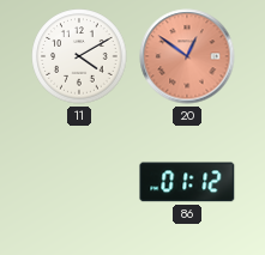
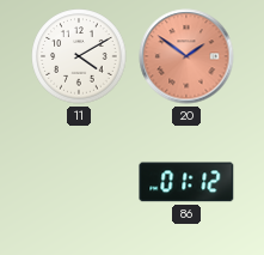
20: 12:51 -> 1:51 (186, 56)
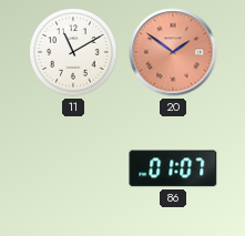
11: 4:10 -> 11:10 (73, 52)
86: 01:12 -> 01:07 (173, 168)
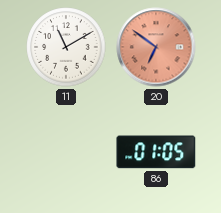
20: 1:51 -> 6:51 (156, 47)
86: 01:07 -> 01:05 (156, 152)
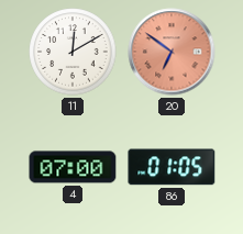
11: 11:10 -> 12:10 (73, 52)
4: none -> 07:00 (73, 167)
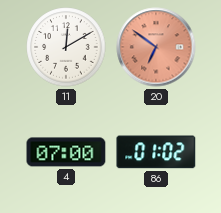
86: 01:05 -> 01:02 (156, 152)
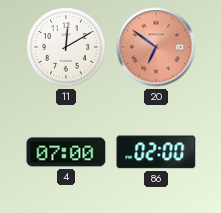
86: 01:02 -> 02:00 (156, 152)
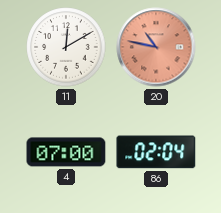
20: 6:51 -> 10:47 (156, 47)
86: 02:00 -> 02:04 (156, 152)
